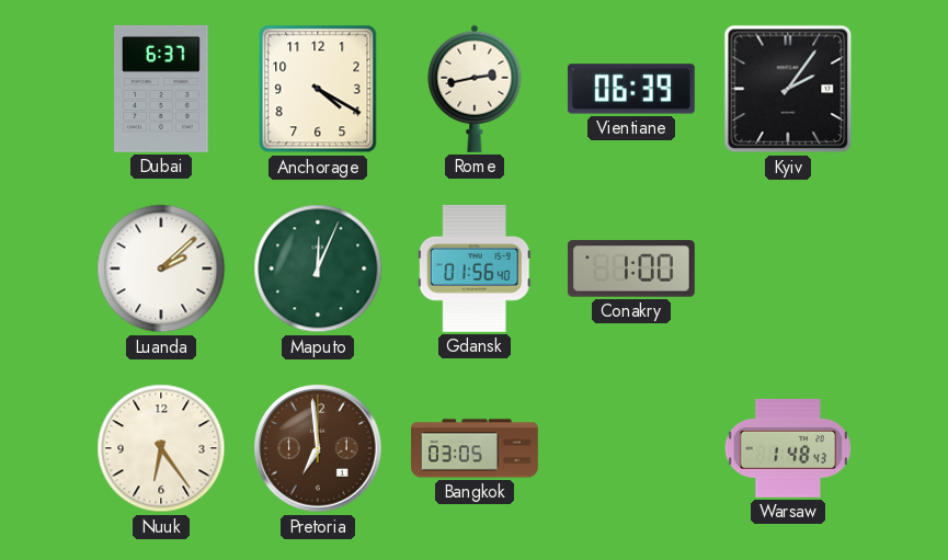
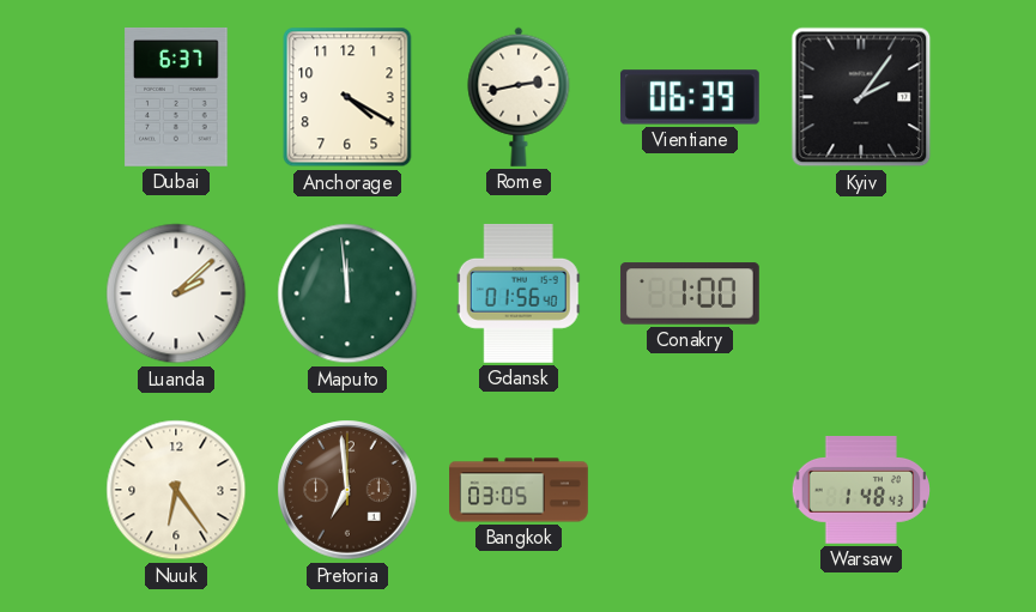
Maputo: 12:04 -> 11:59 (347, 293)
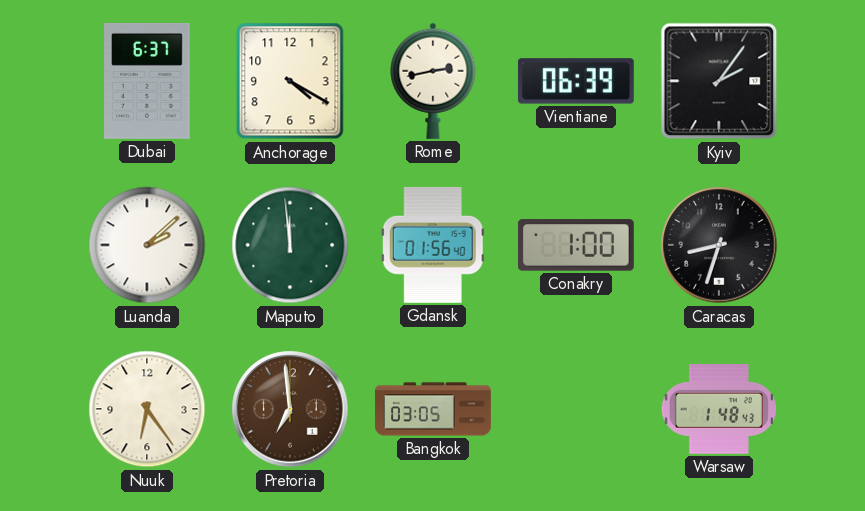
Caracas: none -> 8:33 (719, 245)
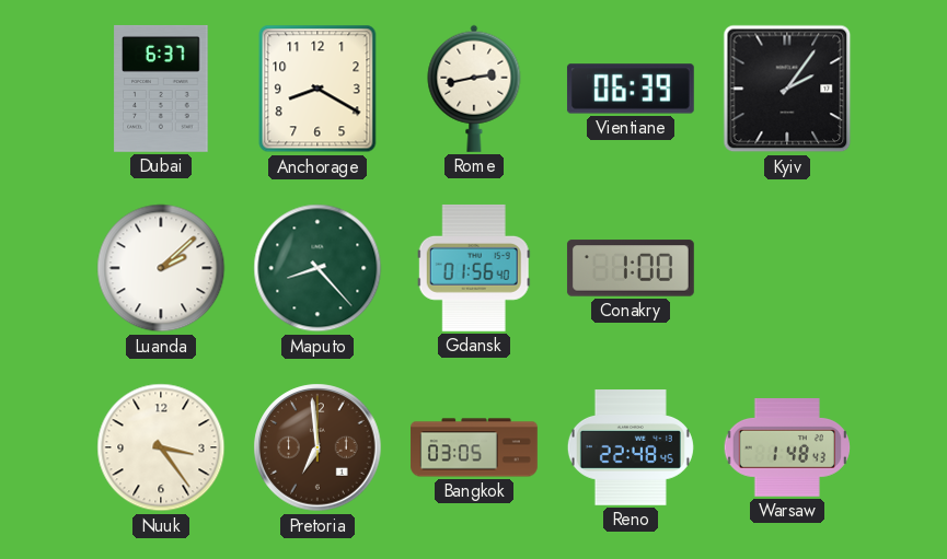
Anchorage: 4:20 -> 8:20 (317, 89)
Maputo: 11:59 -> 8:23 (317, 268)
Caracas: 8:33 -> none (719, 245)
Nuuk: 6:24 -> 3:24 (161, 447)
Reno: none -> 22:48 (631, 447)
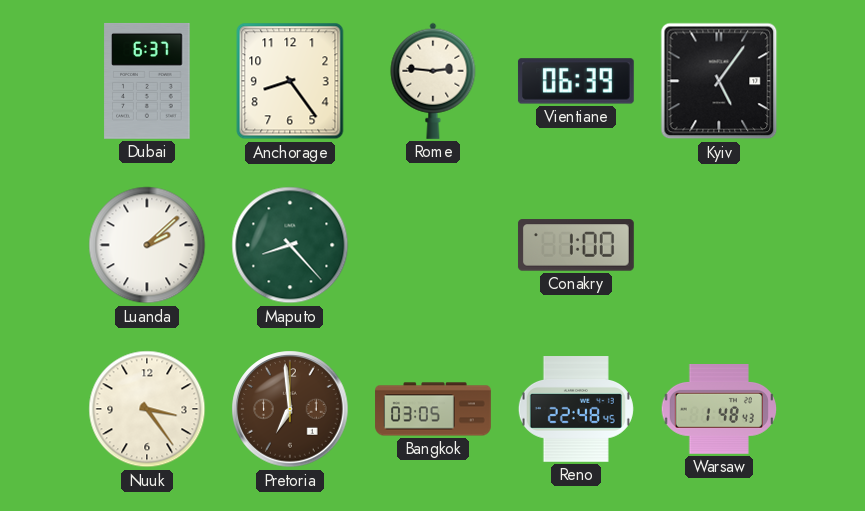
Anchorage: 8:20 -> 8:24 (290, 81)
Rome: 2:43 -> 2:46 (433, 81)
Kyiv: 2:06 -> 5:06 (719, 81)
Gdansk: 01:56 -> none (474, 268)
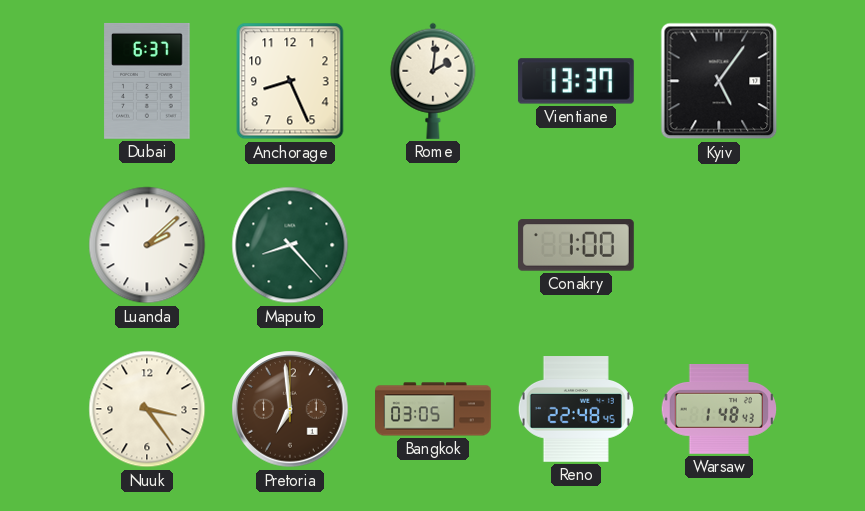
Anchorage: 8:24 -> 8:26 (290, 81)
Rome: 2:46 -> 2:01 (433, 81)
Vientiane: 06:39 -> 13:37 (576, 81)
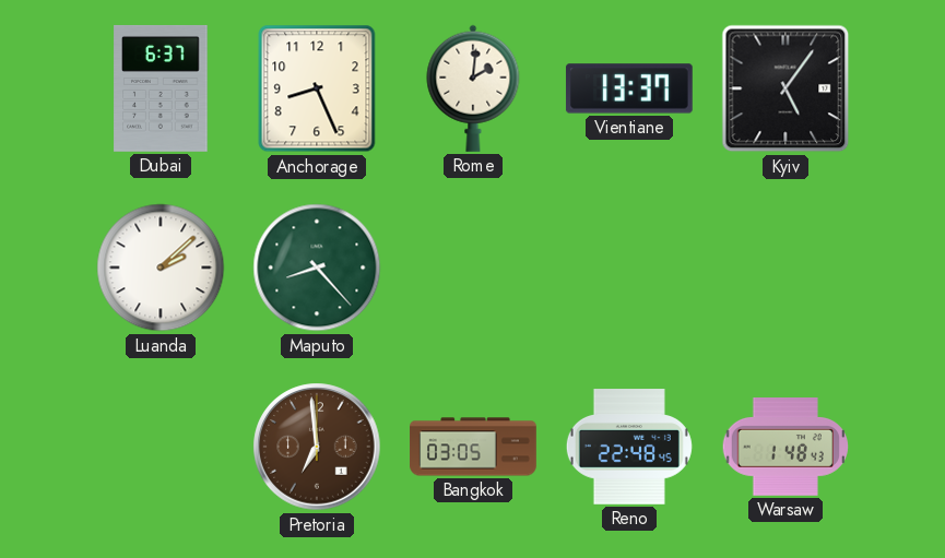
Conakry: 1:00 -> none (576, 245)
Nuuk: 3:24 -> none (147, 409)
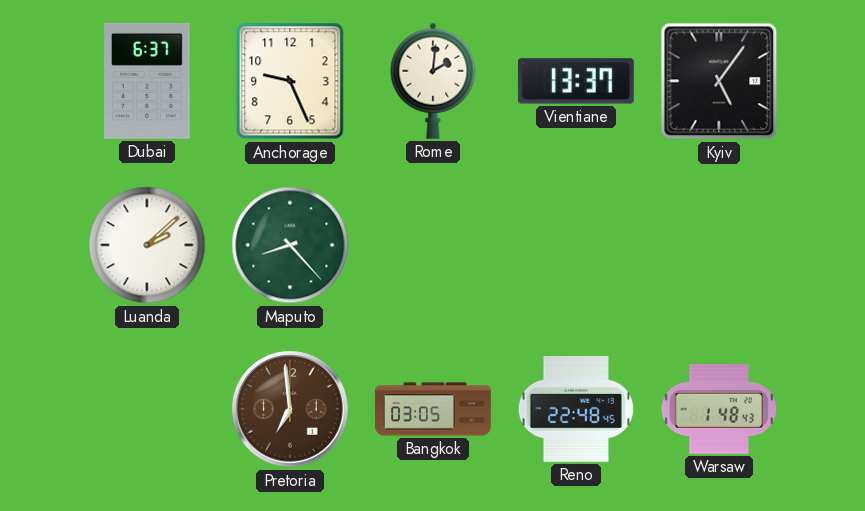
Anchorage: 8:26 -> 9:26 (290, 81)
